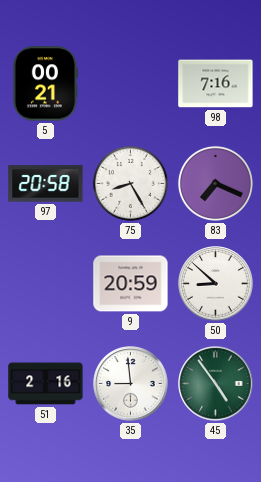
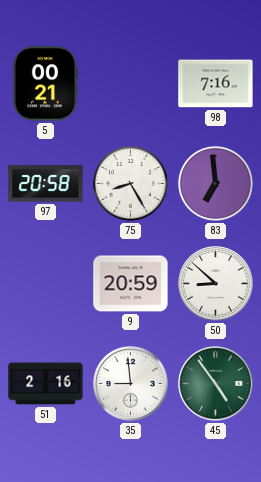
83: 7:19 -> 6:59 (215, 183)
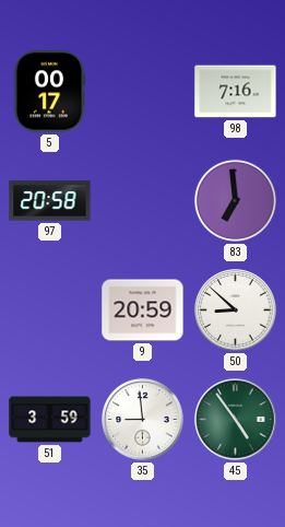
5: 00:21 -> 00:17 (48, 92)
75: 8:25 -> none (130, 183)
51: 2:16 -> 3:59 (50, 420)
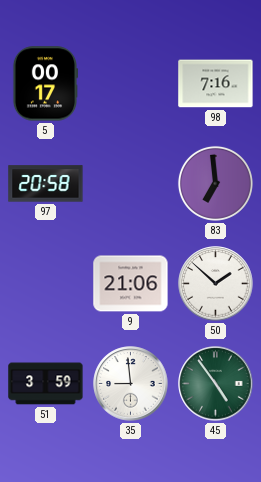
9: 20:59 -> 21:06 (131, 284)
50: 8:52 -> 1:52 (216, 284)
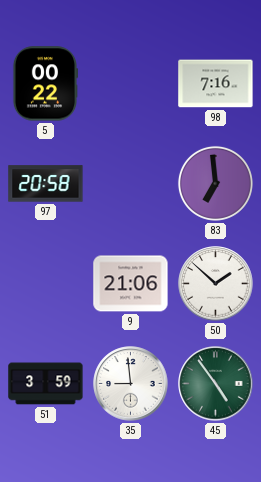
5: 00:17 -> 00:22 (44, 84)
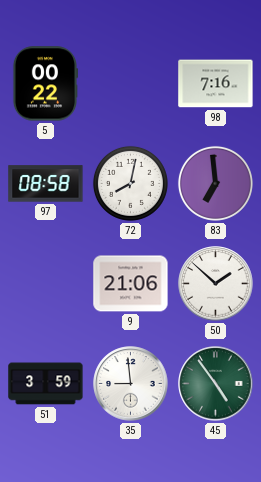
97: 20:58 -> 08:58 (46, 184)
72: none -> 8:02 (130, 183)
